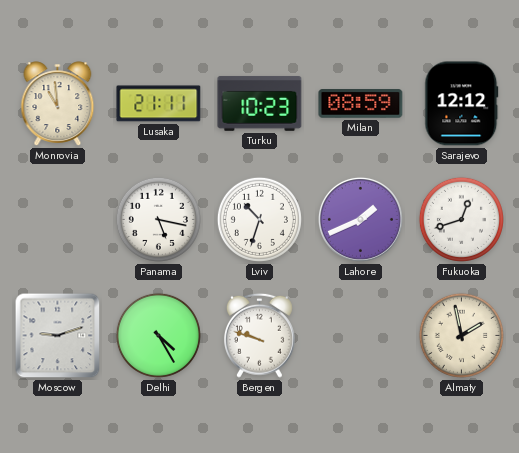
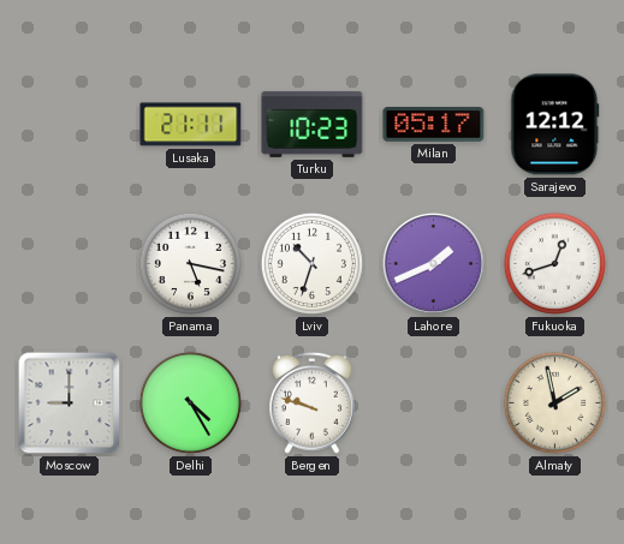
Monrovia: 10:59 -> none (58, 104)
Milan: 08:59 -> 05:17 (434, 125)
Moscow: 9:12 -> 9:00 (70, 403)
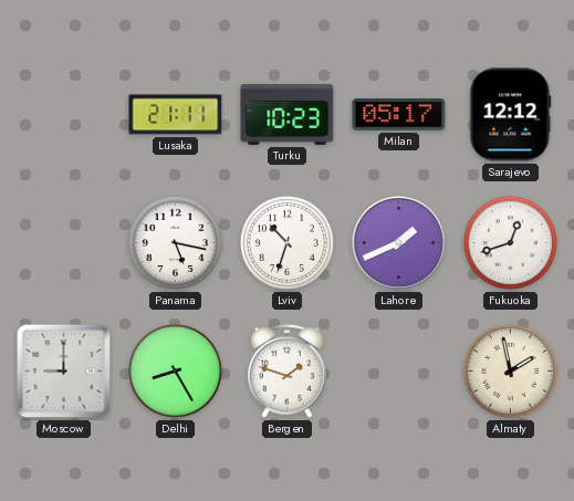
Delhi: 4:25 -> 8:25 (175, 370)
Bergen: 9:48 -> 1:48 (286, 370)
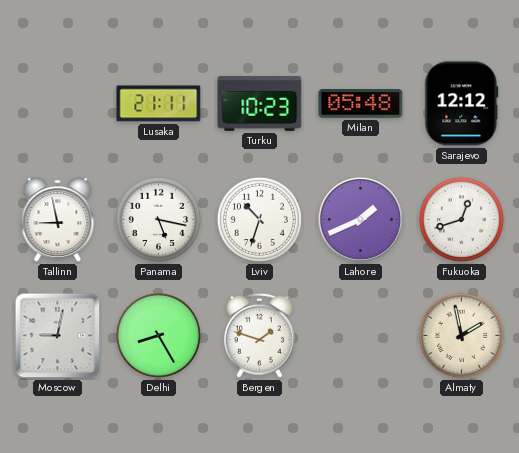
Milan: 05:17 -> 05:48 (361, 104)
Tallinn: none -> 8:58 (58, 220)
Moscow: 9:00 -> 9:02 (58, 336)
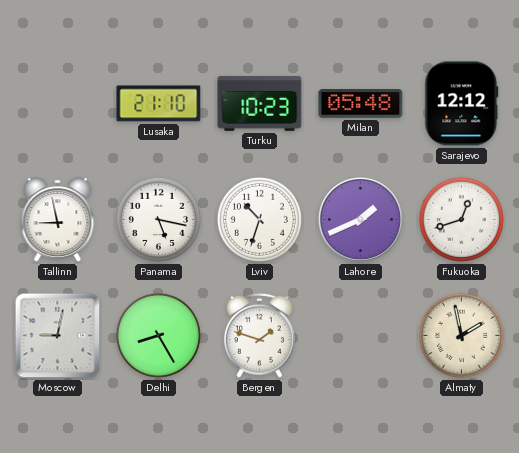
Lusaka: 21:11 -> 21:10 (159, 104)
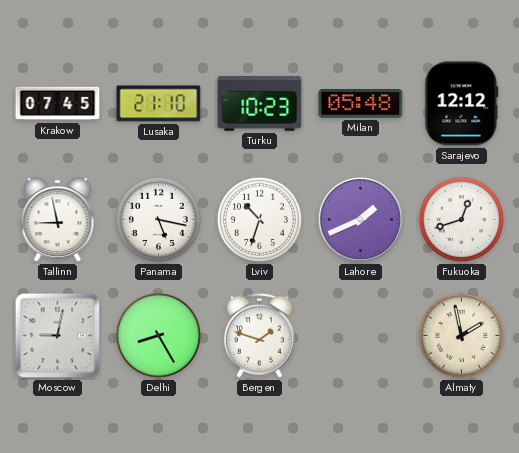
Krakow: none -> 07:45 (58, 104)
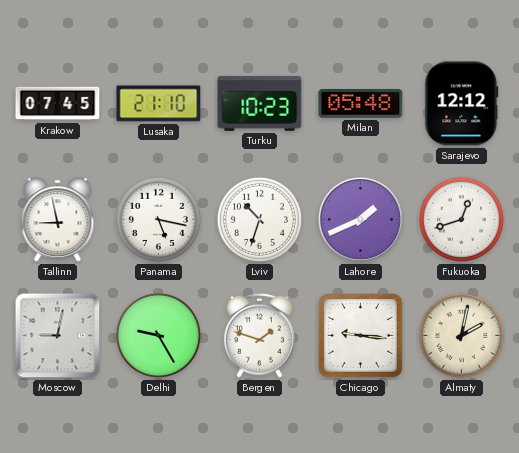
Delhi: 8:25 -> 9:25 (158, 335)
Chicago: none -> 9:16 (361, 336)
Almaty: 1:58 -> 2:02 (461, 335)
